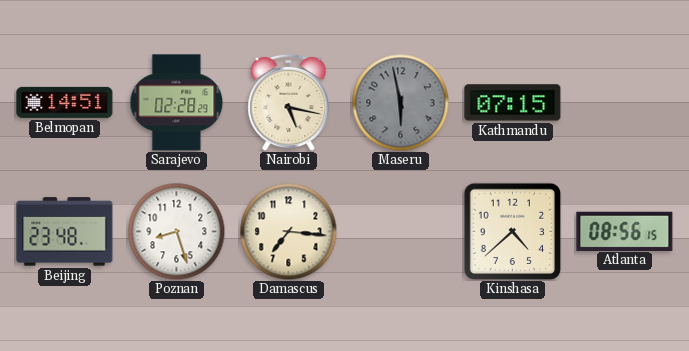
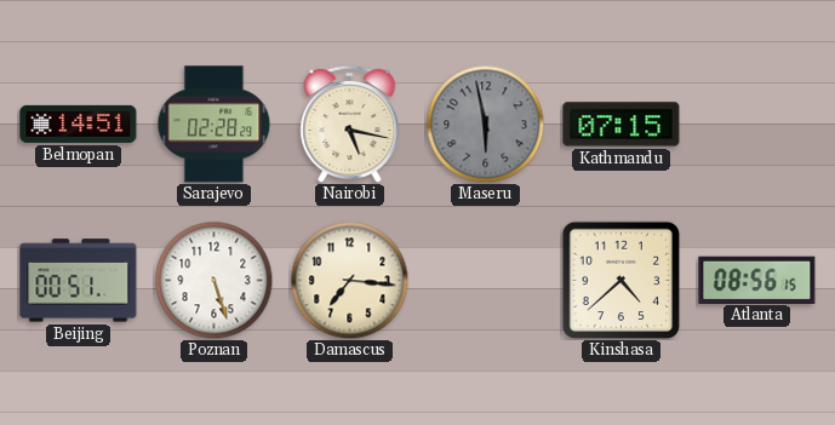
Beijing: 23:48 -> 00:51 (79, 281)
Poznan: 8:27 -> 5:27 (213, 280)
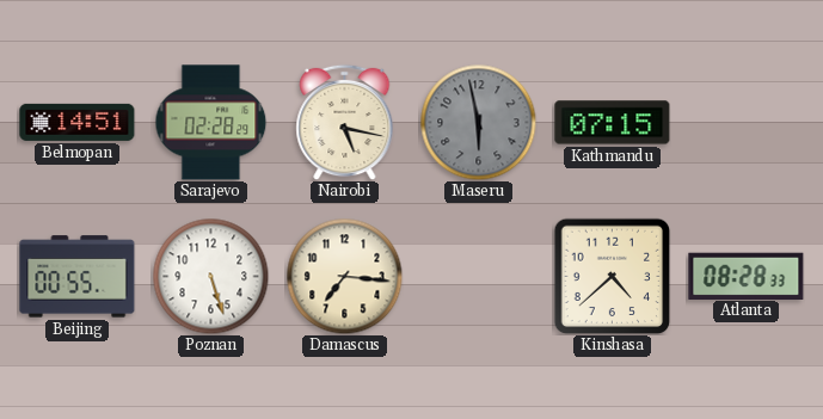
Beijing: 00:51 -> 00:55 (78, 277)
Atlanta: 08:56 -> 08:28 (747, 276)
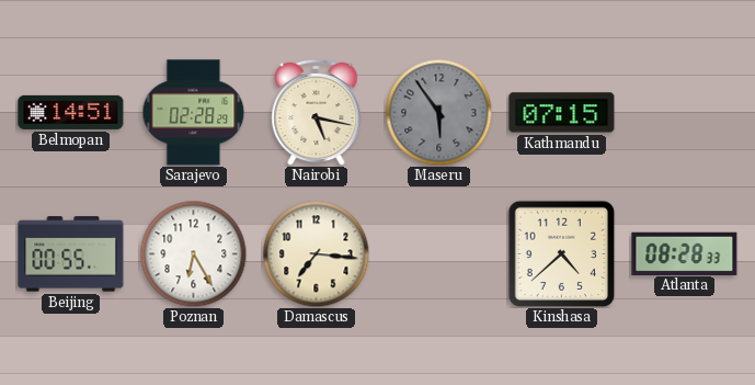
Maseru: 5:58 -> 5:54 (438, 112)
Poznan: 5:27 -> 6:25 (193, 253)
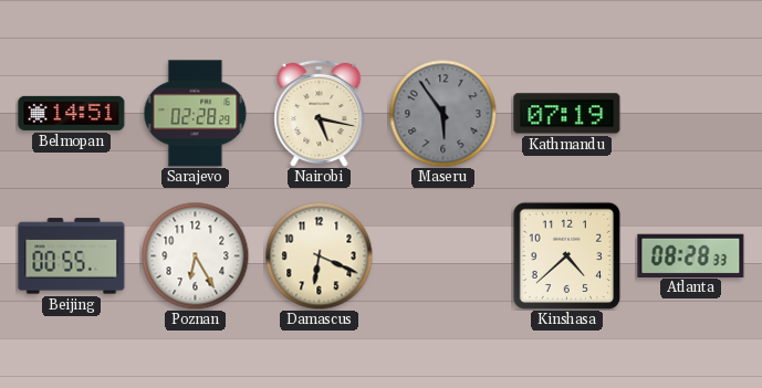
Kathmandu: 07:15 -> 07:19 (567, 114)
Damascus: 7:16 -> 6:19 (319, 255)
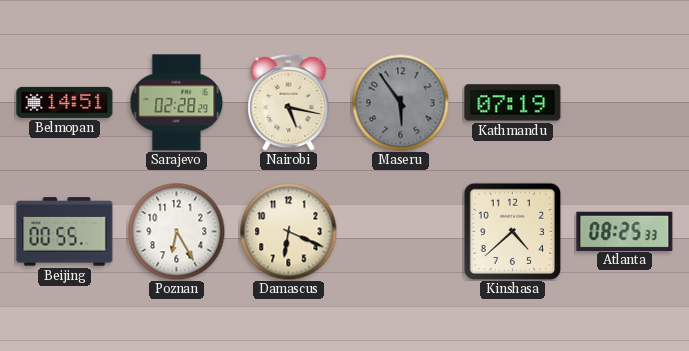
Atlanta: 08:28 -> 08:25 (625, 231)
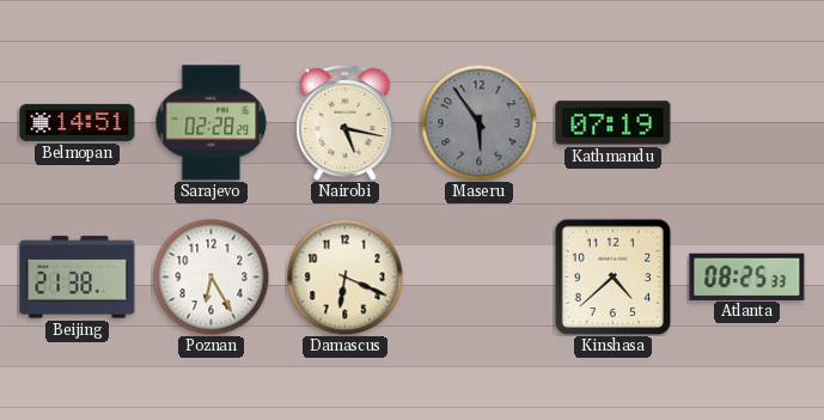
Beijing: 00:55 -> 21:38 (78, 278)
